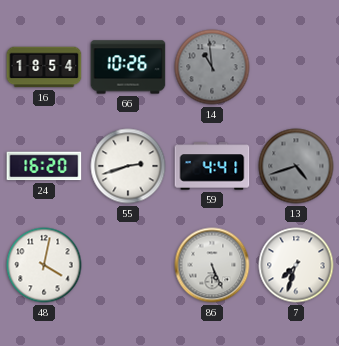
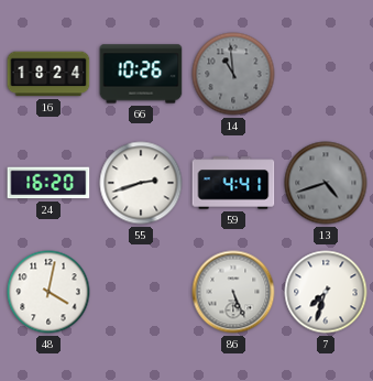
16: 18:54 -> 18:24 (48, 74)
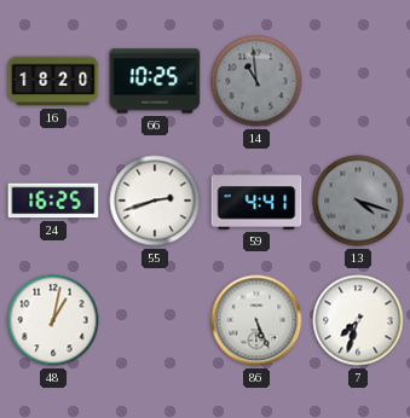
16: 18:24 -> 18:20 (53, 81)
66: 10:26 -> 10:25 (155, 81)
24: 16:20 -> 16:25 (53, 201)
13: 4:42 -> 4:18 (358, 201)
48: 4:02 -> 1:02 (53, 320)
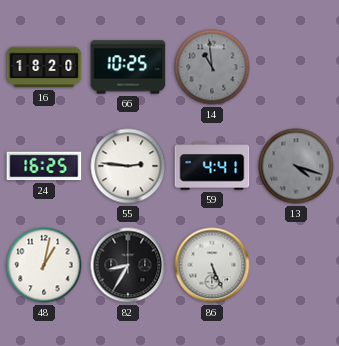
55: 2:42 -> 2:46 (128, 166)
82: none -> 8:35 (128, 265)
7: 7:33 -> none (358, 320)
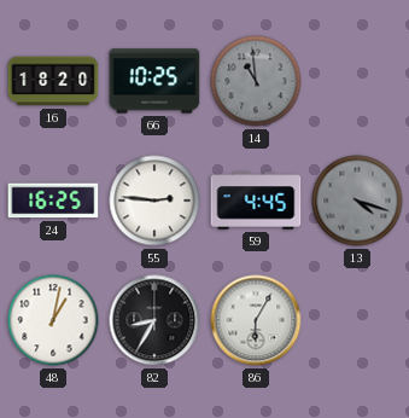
59: 4:41 -> 4:45 (256, 201)
86: 5:26 -> 6:05 (256, 320)
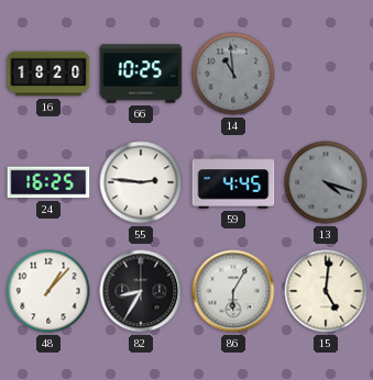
48: 1:02 -> 1:07 (48, 291)
15: none -> 5:01 (326, 291)
